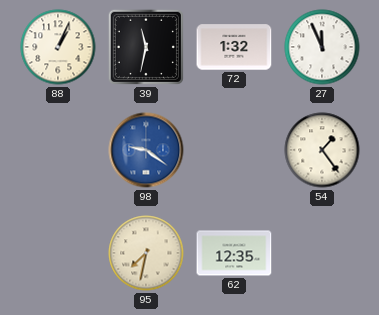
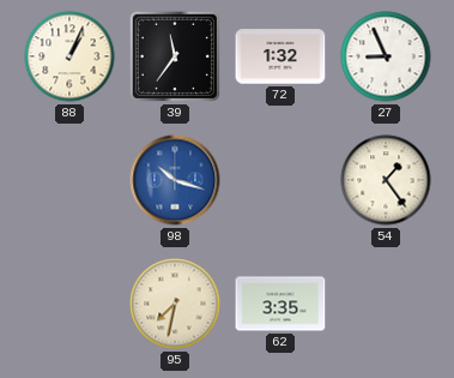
39: 11:32 -> 11:36 (175, 56)
27: 11:56 -> 8:56 (386, 56)
98: 9:21 -> 10:18 (175, 180)
62: 12:35 -> 3:35 (280, 304)
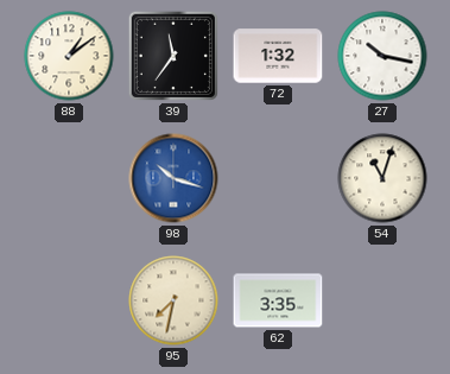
88: 1:04 -> 1:09 (69, 56)
27: 8:56 -> 10:17 (382, 56)
54: 1:24 -> 11:03 (382, 178)
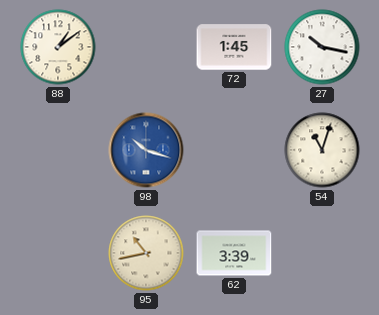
39: 11:36 -> none (173, 56)
72: 1:32 -> 1:45 (234, 47)
95: 7:32 -> 10:43 (146, 253)
62: 3:35 -> 3:39 (234, 253)
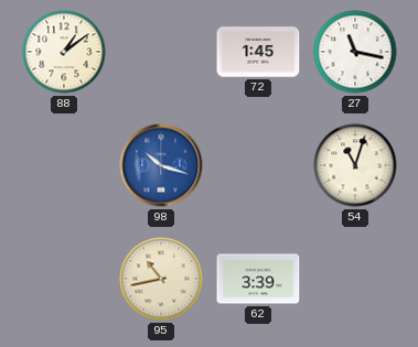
27: 10:17 -> 11:17 (355, 52)
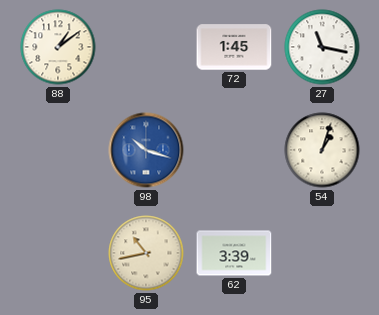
54: 11:03 -> 1:03 (322, 150)
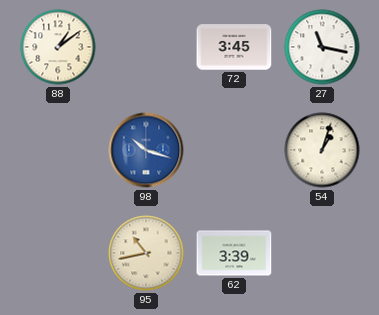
72: 1:45 -> 3:45 (234, 47)
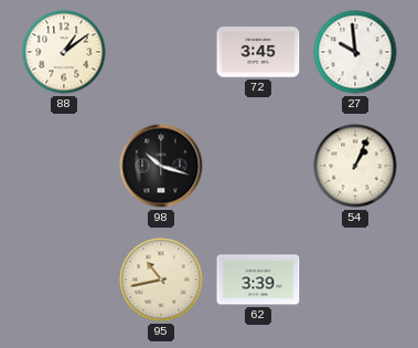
27: 11:17 -> 9:59 (355, 52)
98 dial: blue -> black (161, 166)
54: 1:03 -> 1:04 (355, 166)
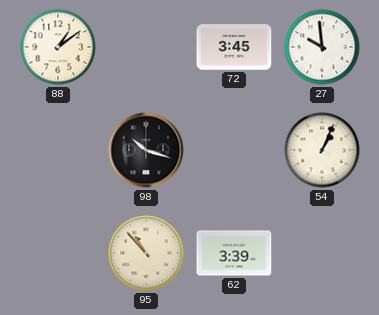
95: 10:43 -> 10:53 (146, 253)
